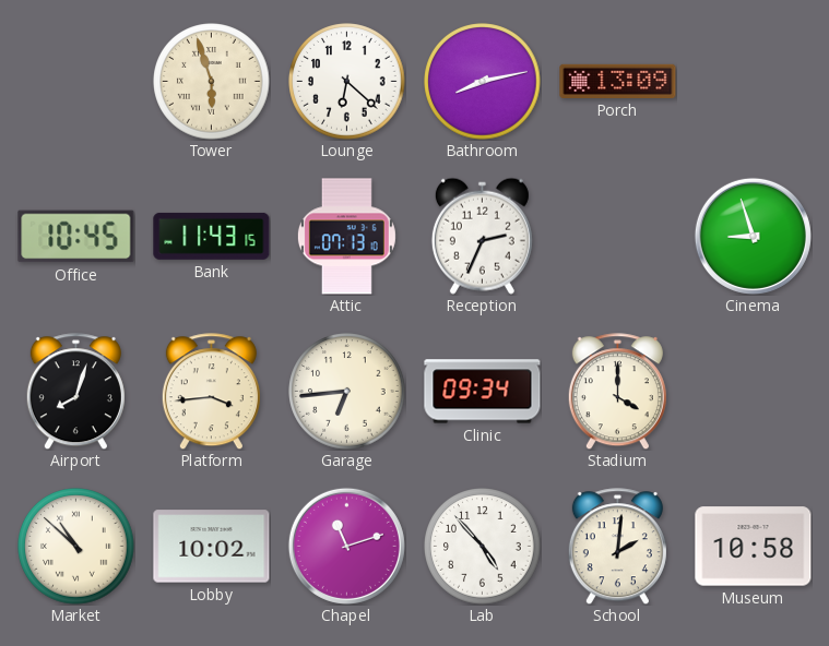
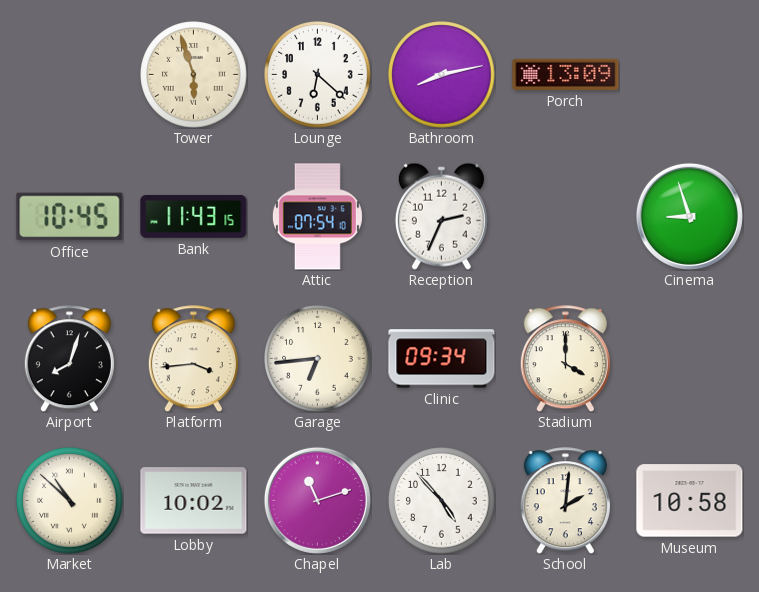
Attic: 07:13 -> 07:54 (317, 217)
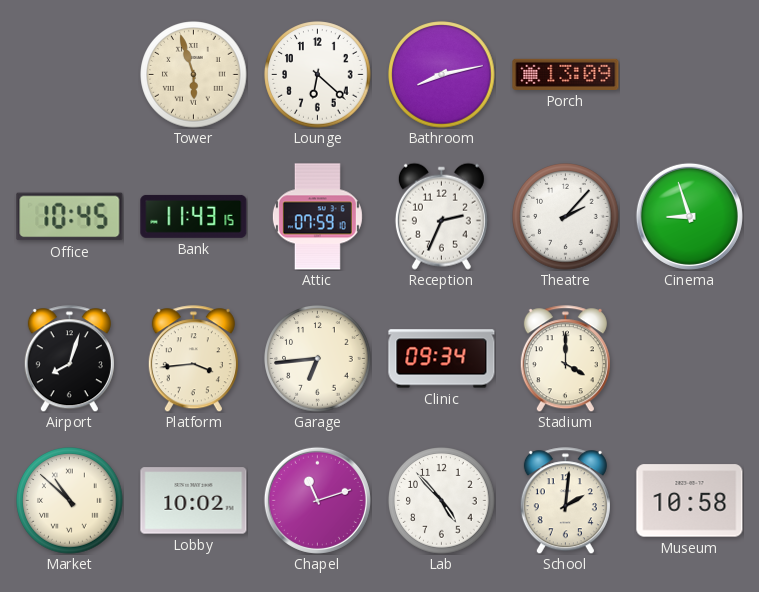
Attic: 07:54 -> 07:59 (317, 217)
Theatre: none -> 2:07 (566, 217)
